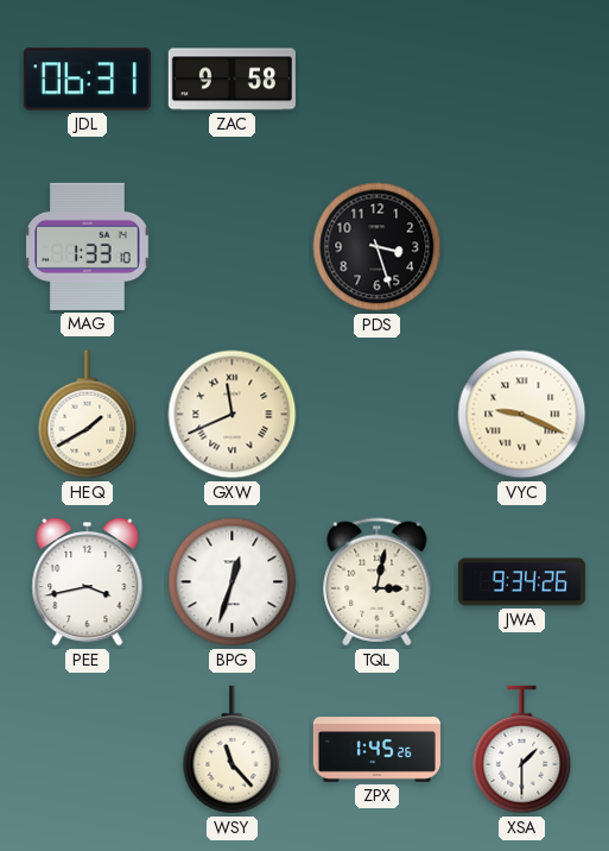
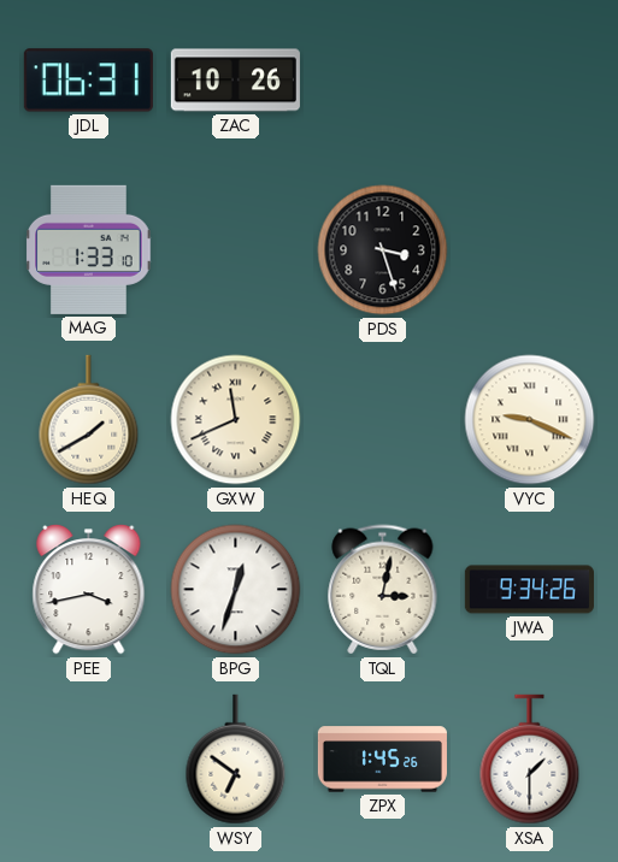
ZAC: 9:58 -> 10:26 (235, 81)
WSY: 11:23 -> 6:51 (236, 760)
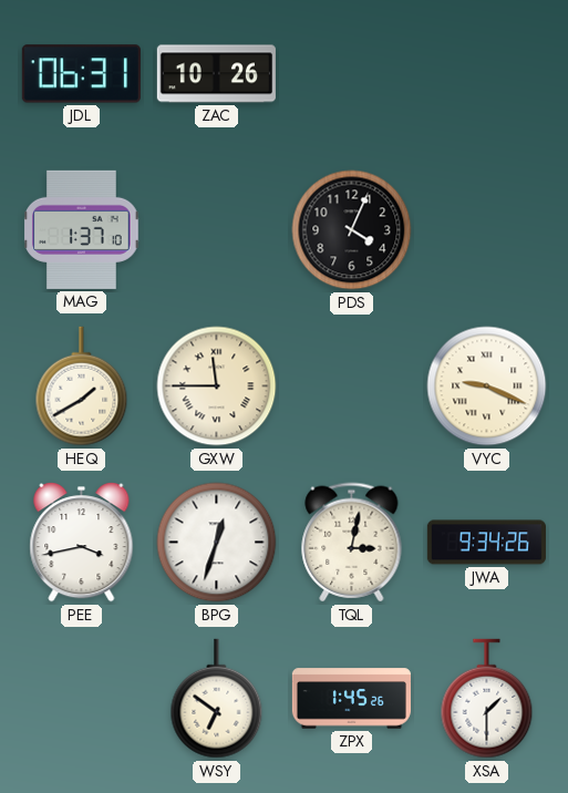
MAG: 1:33 -> 1:37 (82, 229)
PDS: 3:27 -> 4:04 (352, 230)
GXW: 11:41 -> 11:45 (217, 387)
